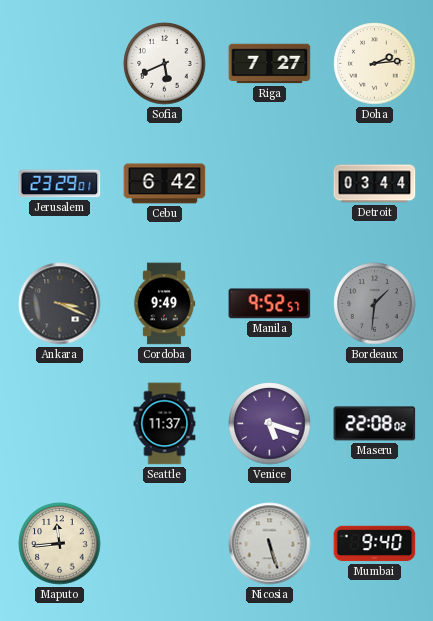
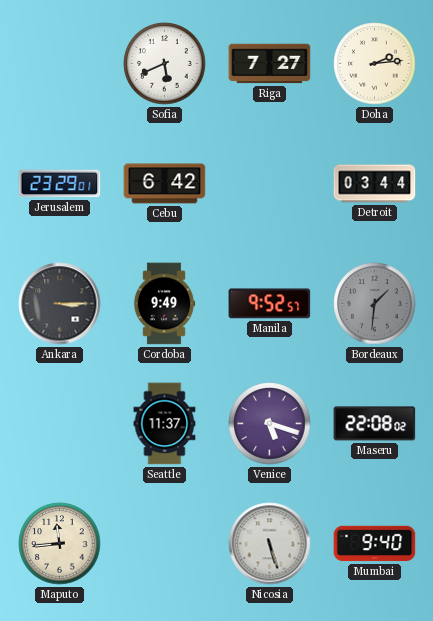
Ankara: 3:19 -> 3:15 (60, 304)
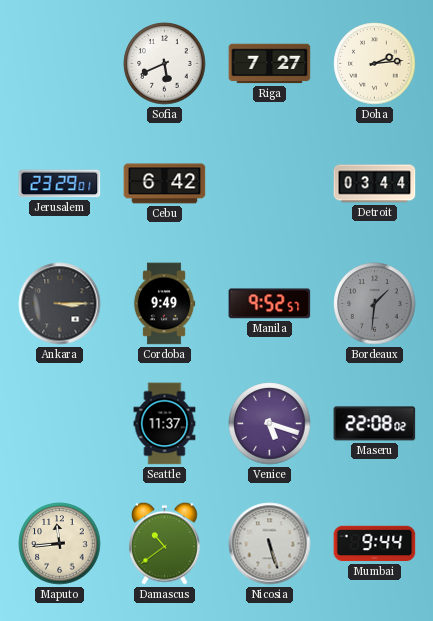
Damascus: none -> 10:39 (164, 543)
Mumbai: 9:40 -> 9:44 (375, 544)
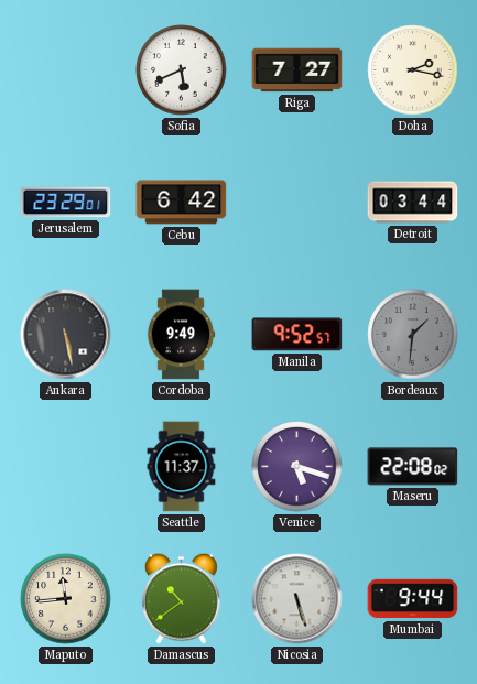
Doha: 2:14 -> 2:17 (413, 70)
Ankara: 3:15 -> 5:28 (66, 335)
